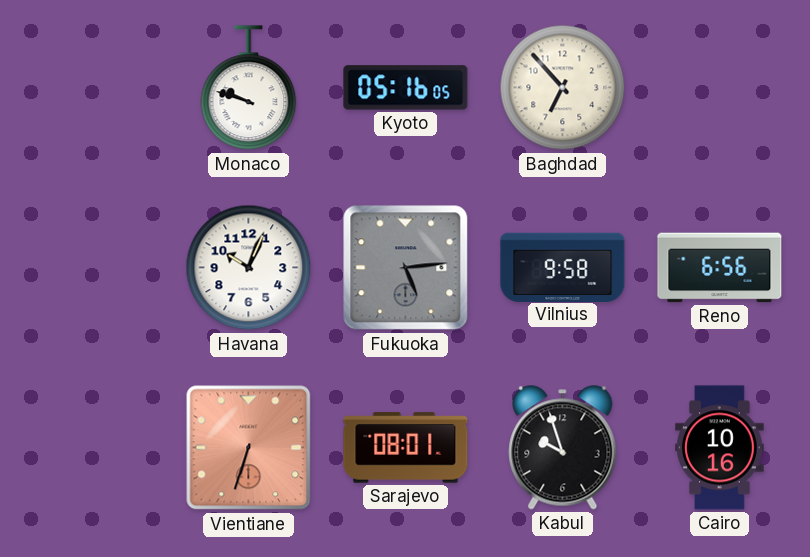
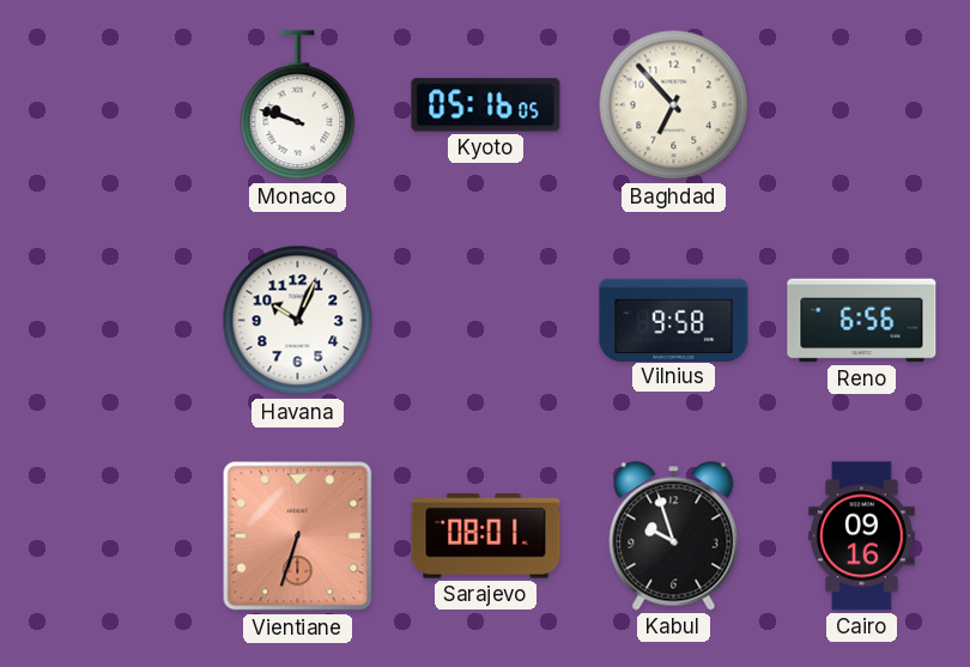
Fukuoka: 5:14 -> none (406, 268)
Cairo: 10:16 -> 09:16 (862, 536)
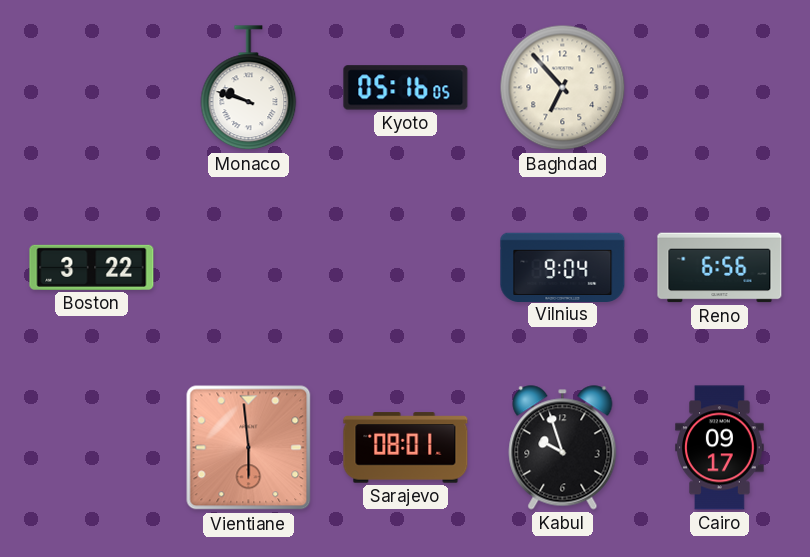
Boston: none -> 3:22 (92, 267)
Havana: 10:04 -> none (298, 321)
Vilnius: 9:58 -> 9:04 (563, 267)
Vientiane: 6:33 -> 5:59 (249, 448)
Cairo: 09:16 -> 09:17 (720, 448)
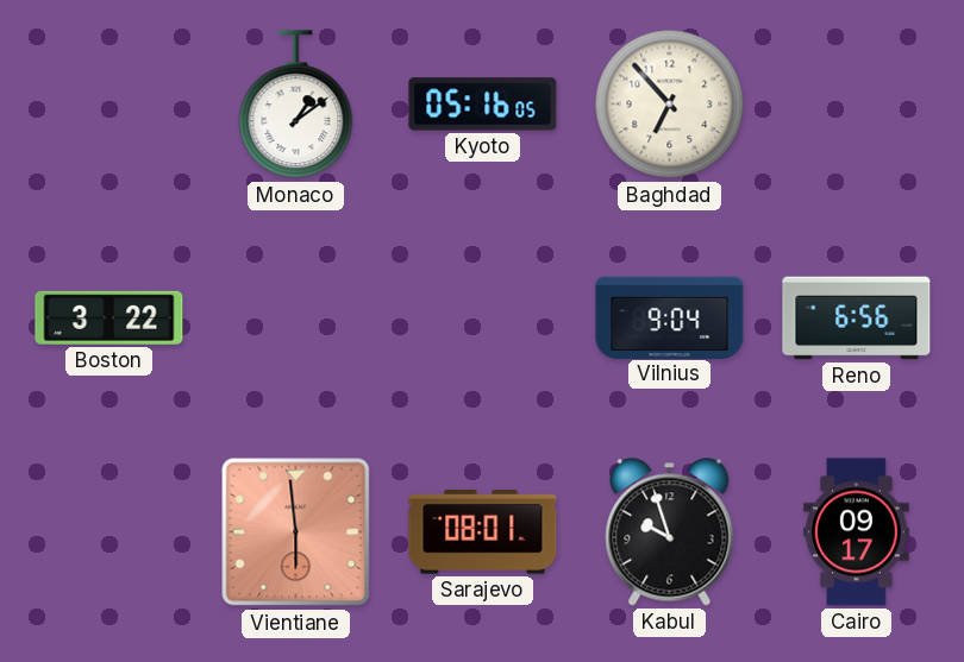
Monaco: 9:48 -> 1:09 (296, 105)
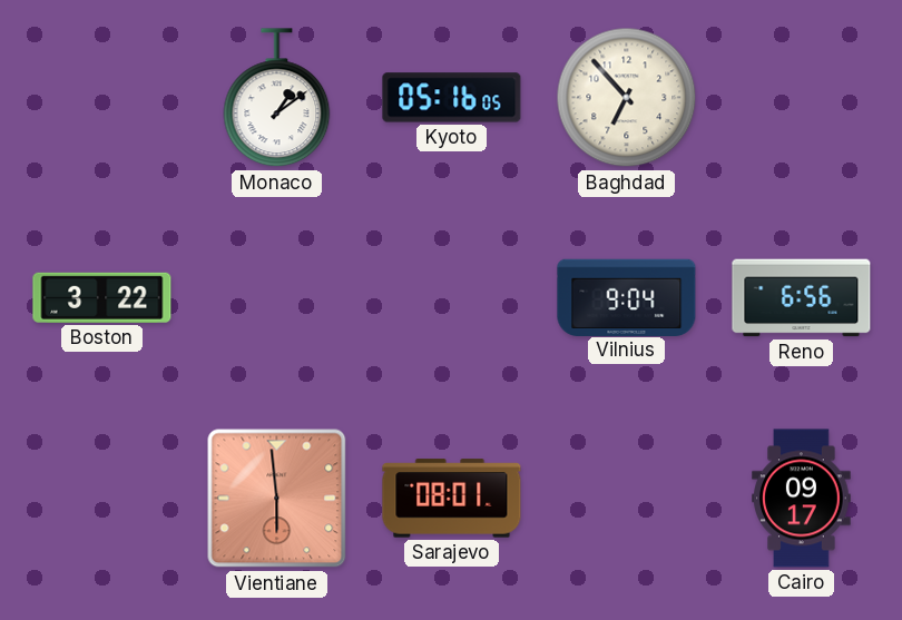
Kabul: 9:57 -> none (670, 532)
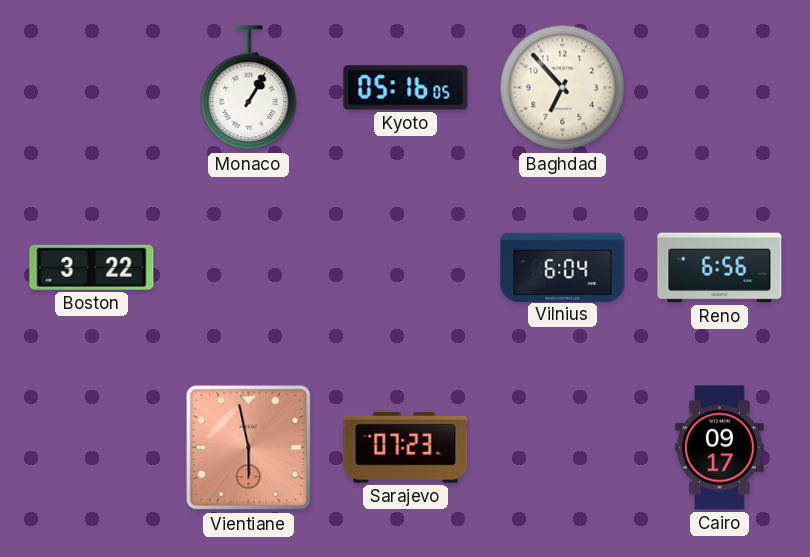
Monaco: 1:09 -> 1:05 (249, 88)
Vilnius: 9:04 -> 6:04 (563, 267)
Vientiane: 5:59 -> 5:58 (249, 448)
Sarajevo: 08:01 -> 07:23 (406, 448)
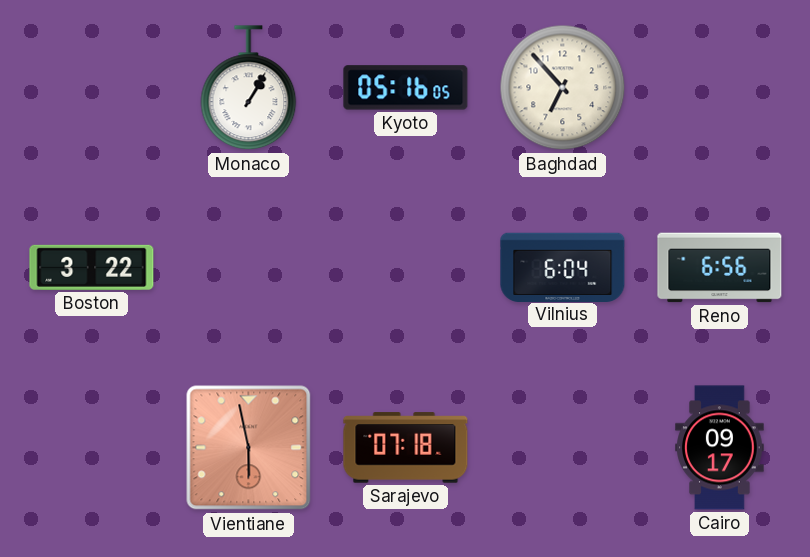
Sarajevo: 07:23 -> 07:18 (406, 448)
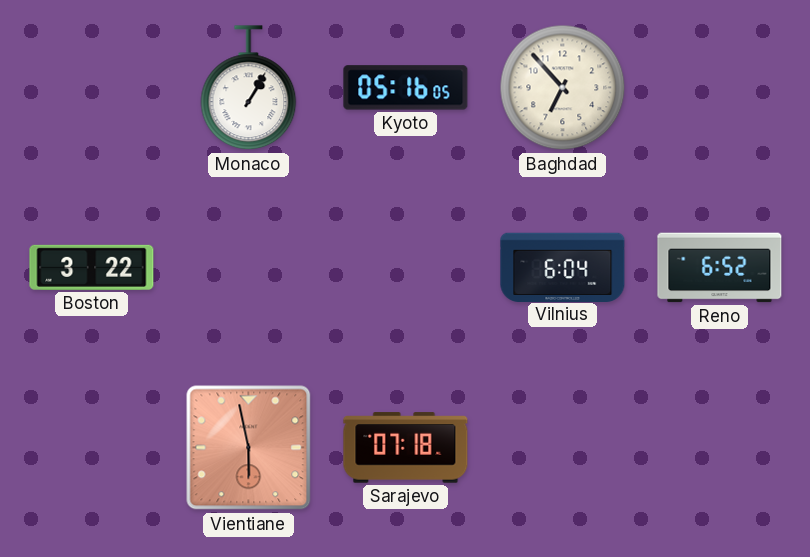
Reno: 6:56 -> 6:52 (720, 268)
Cairo: 09:17 -> none (720, 448)
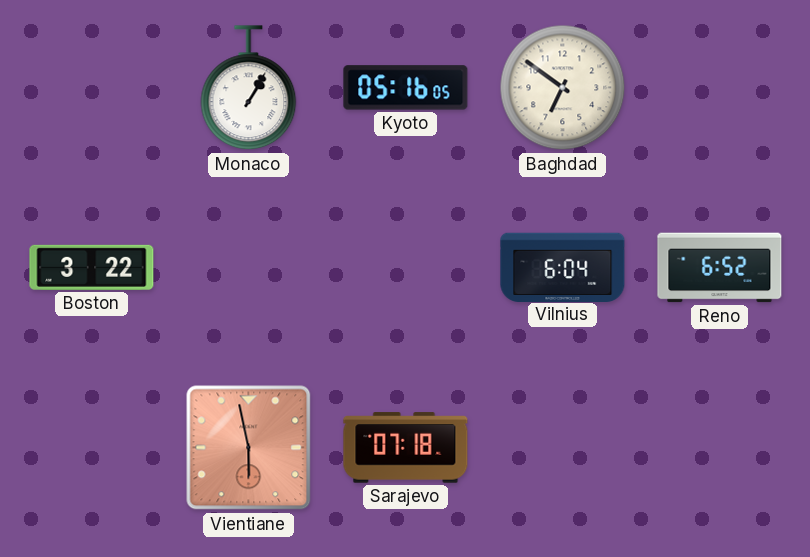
Baghdad: 6:53 -> 6:51 (563, 88)
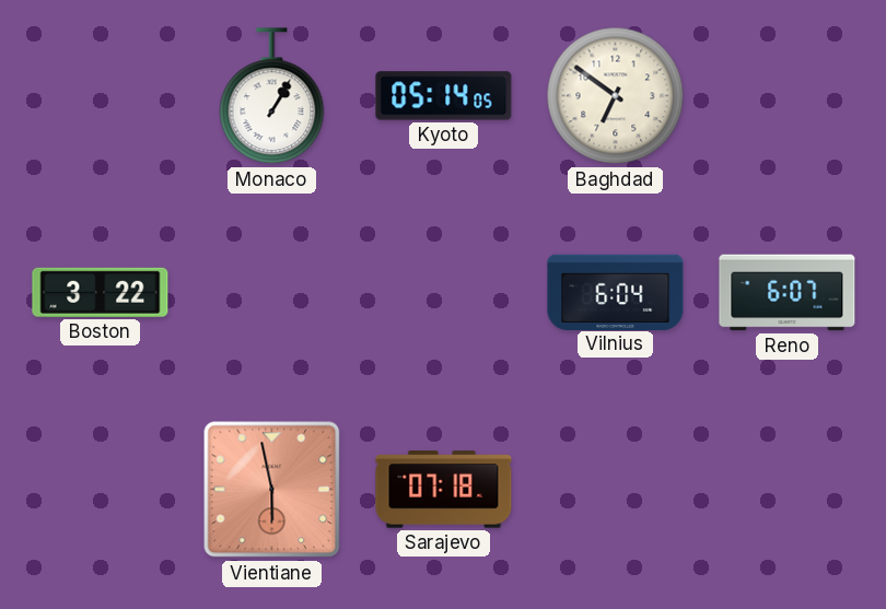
Kyoto: 05:16 -> 05:14 (444, 96)
Reno: 6:52 -> 6:07 (788, 293)
